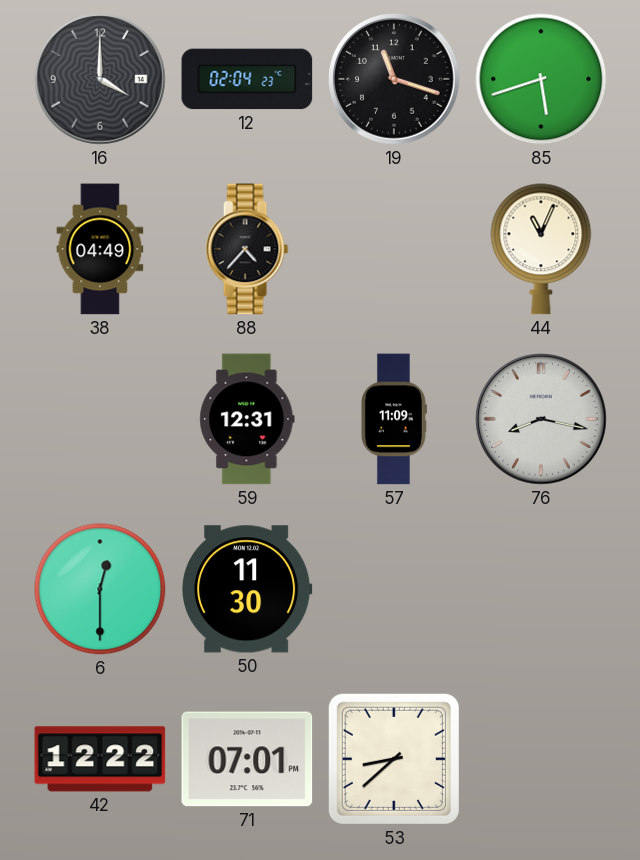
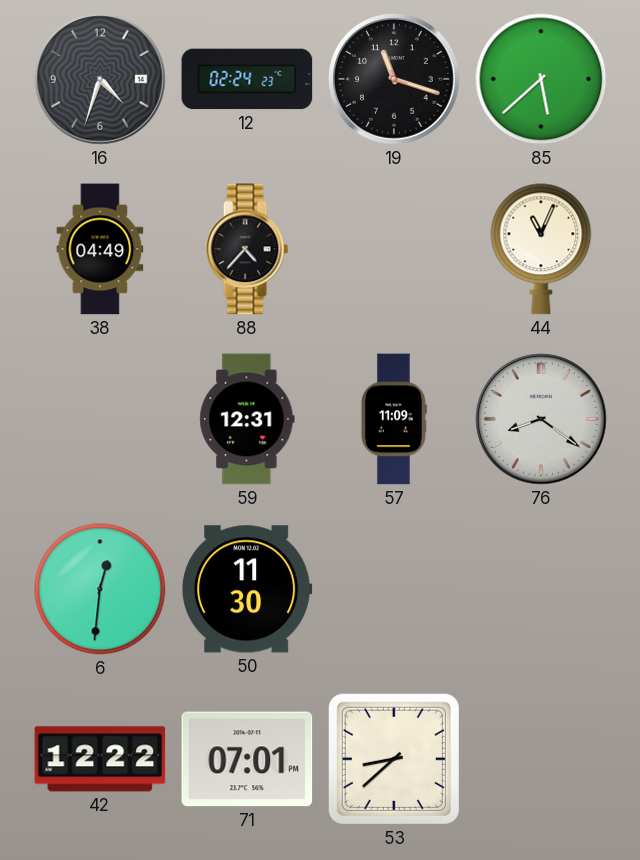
16: 4:00 -> 4:33 (100, 79)
12: 02:04 -> 02:24 (247, 79)
85: 5:42 -> 5:38 (541, 79)
76: 8:17 -> 8:21 (541, 419)
6: 12:30 -> 12:31 (100, 589)
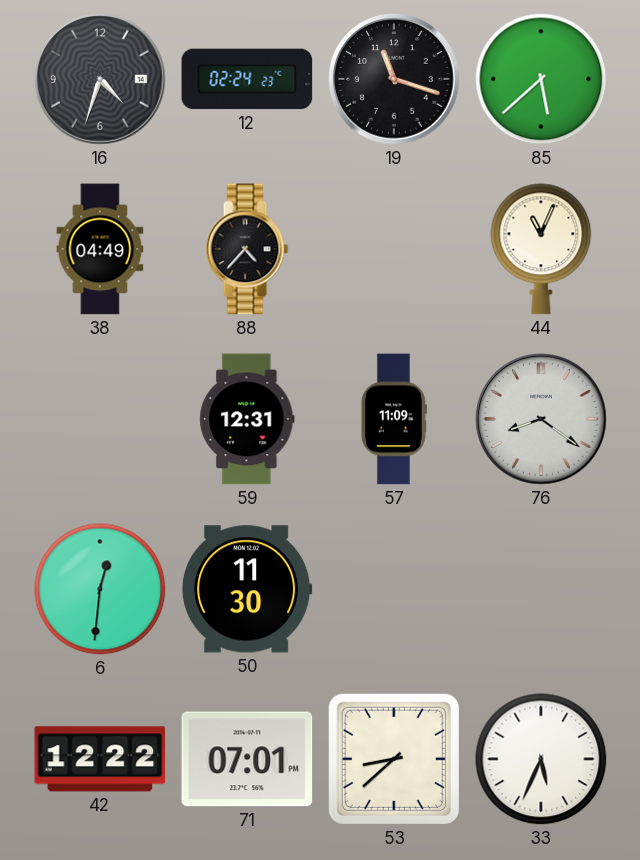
33: none -> 5:34 (541, 759)
